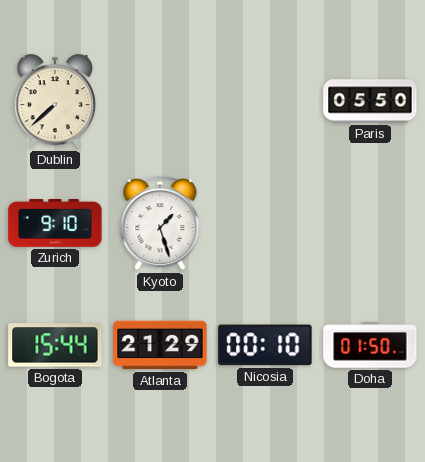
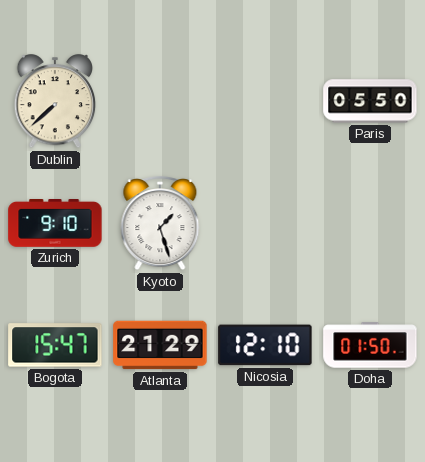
Bogota: 15:44 -> 15:47 (55, 345)
Nicosia: 00:10 -> 12:10 (265, 345)
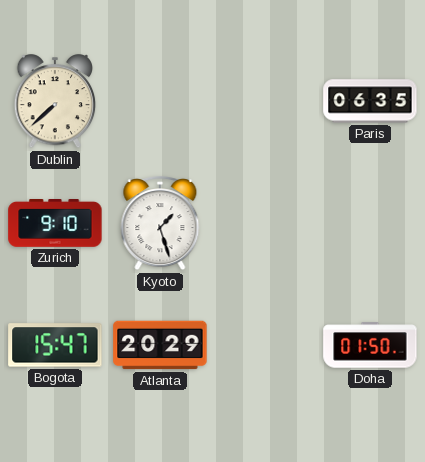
Paris: 05:50 -> 06:35 (370, 101)
Atlanta: 21:29 -> 20:29 (160, 345)
Nicosia: 12:10 -> none (265, 345)
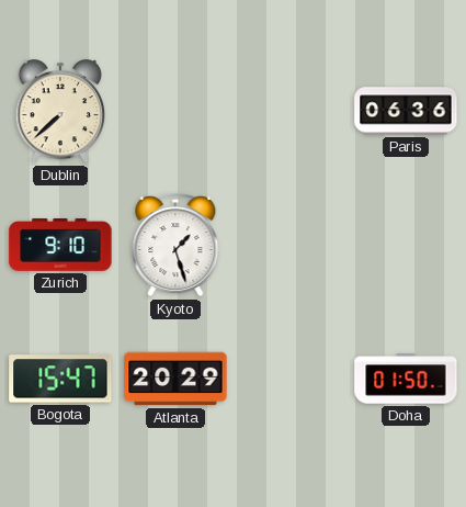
Paris: 06:35 -> 06:36 (406, 111)
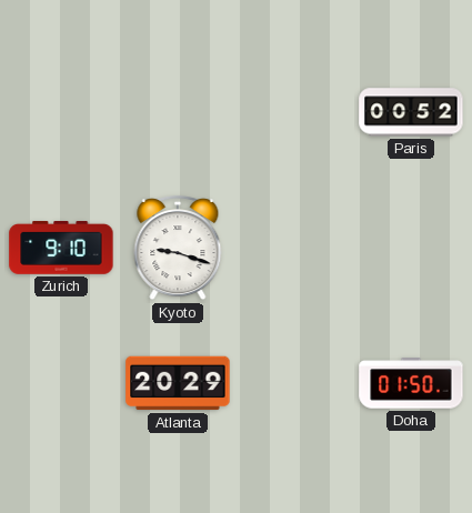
Dublin: 7:38 -> none (60, 112)
Paris: 06:36 -> 00:52 (411, 112)
Kyoto: 1:27 -> 9:18 (178, 249)
Bogota: 15:47 -> none (60, 379)
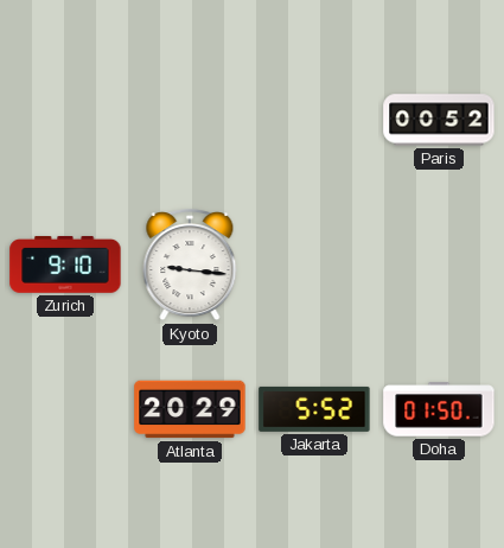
Kyoto: 9:18 -> 9:16 (190, 266)
Jakarta: none -> 5:52 (314, 409)
